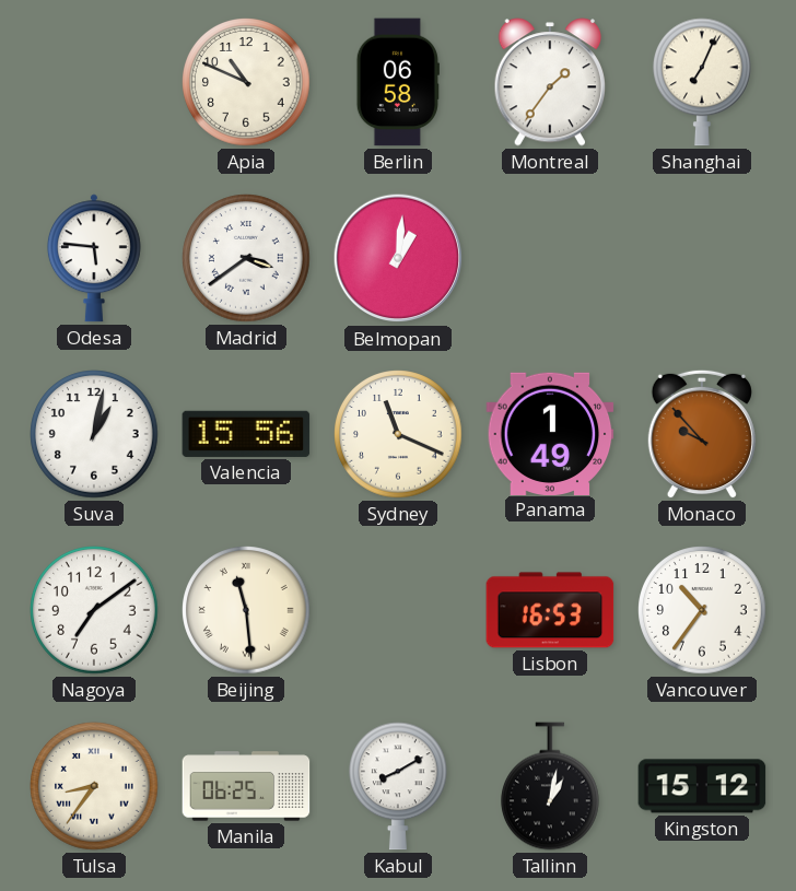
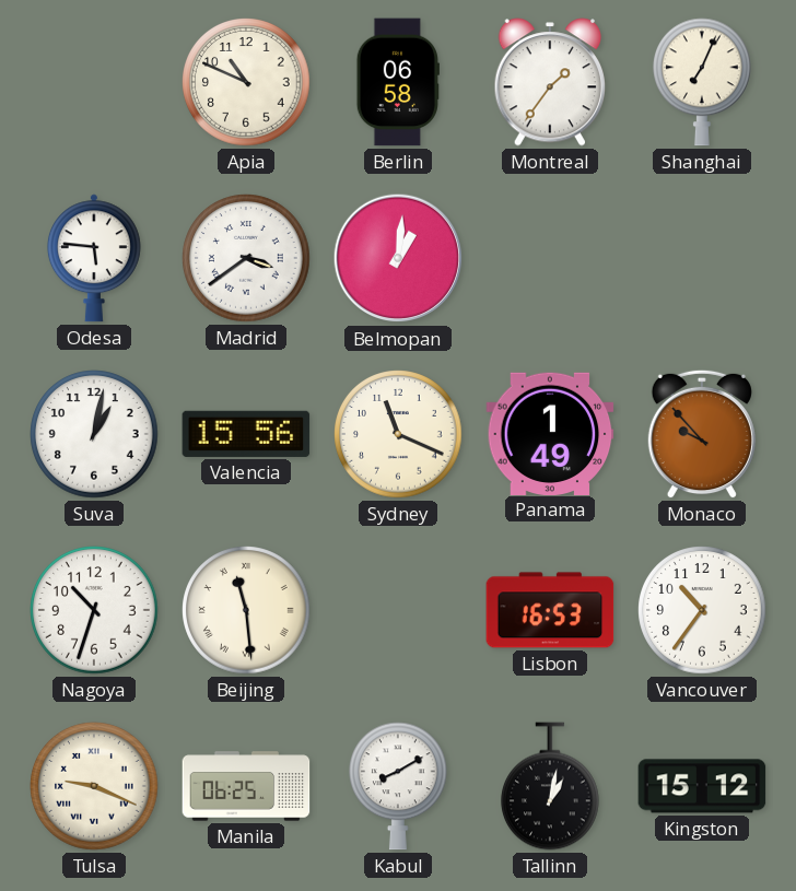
Nagoya: 7:09 -> 10:33 (94, 610)
Tulsa: 8:36 -> 9:19 (94, 786)
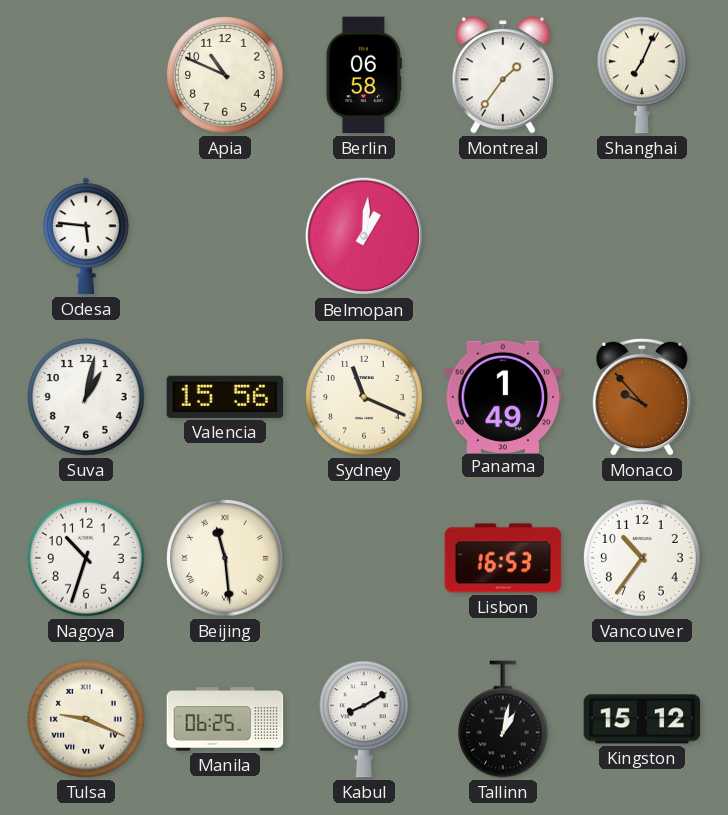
Madrid: 3:39 -> none (246, 258)
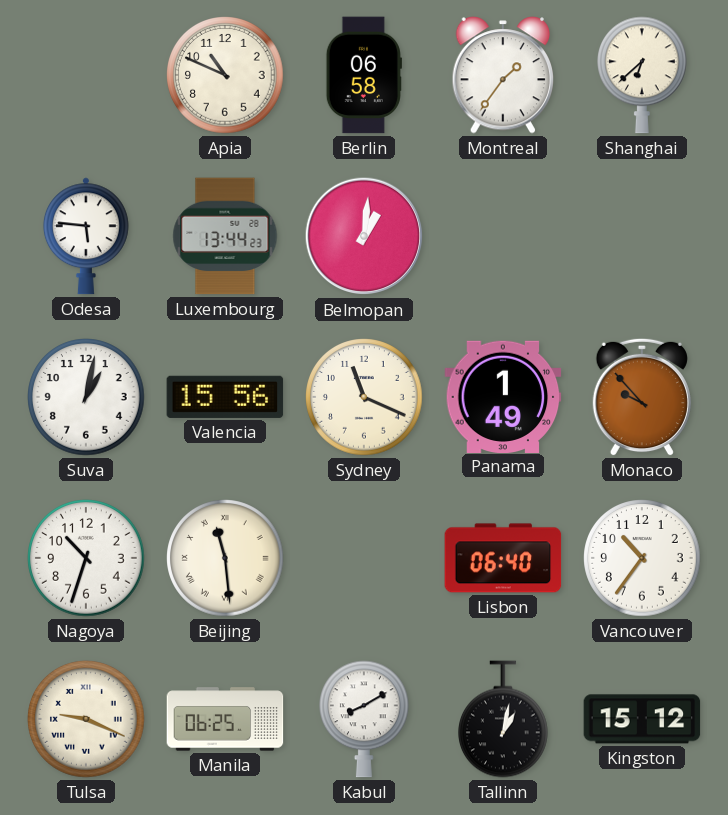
Shanghai: 7:04 -> 6:38 (643, 75)
Luxembourg: none -> 13:44 (225, 236)
Lisbon: 16:53 -> 06:40 (503, 558)
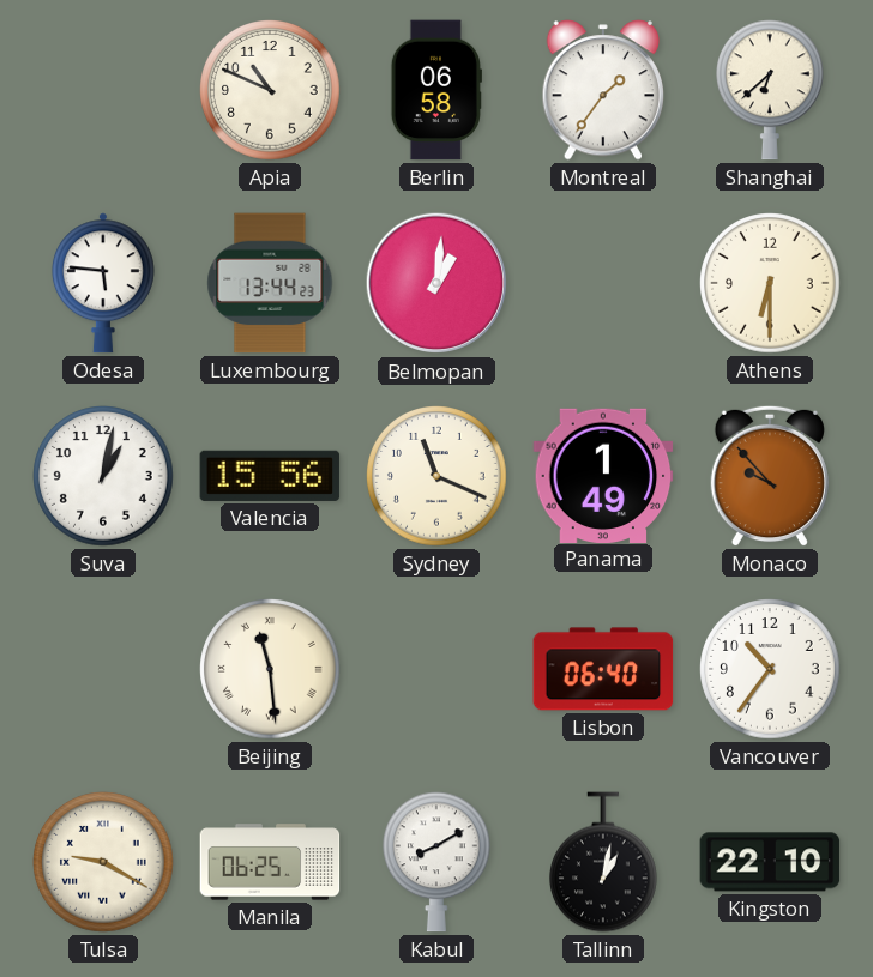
Athens: none -> 6:30 (770, 283)
Nagoya: 10:33 -> none (86, 558)
Tulsa: 9:19 -> 9:20 (103, 862)
Kingston: 15:12 -> 22:10 (770, 862)
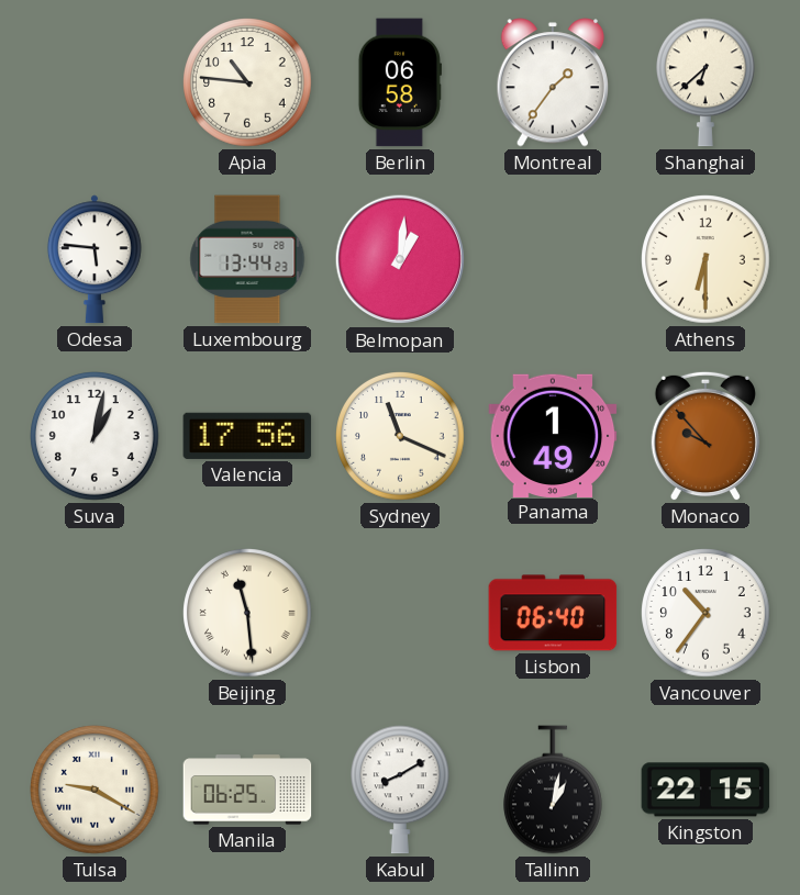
Apia: 10:49 -> 10:46 (247, 82)
Valencia: 15:56 -> 17:56 (247, 436)
Kingston: 22:10 -> 22:15 (705, 790)
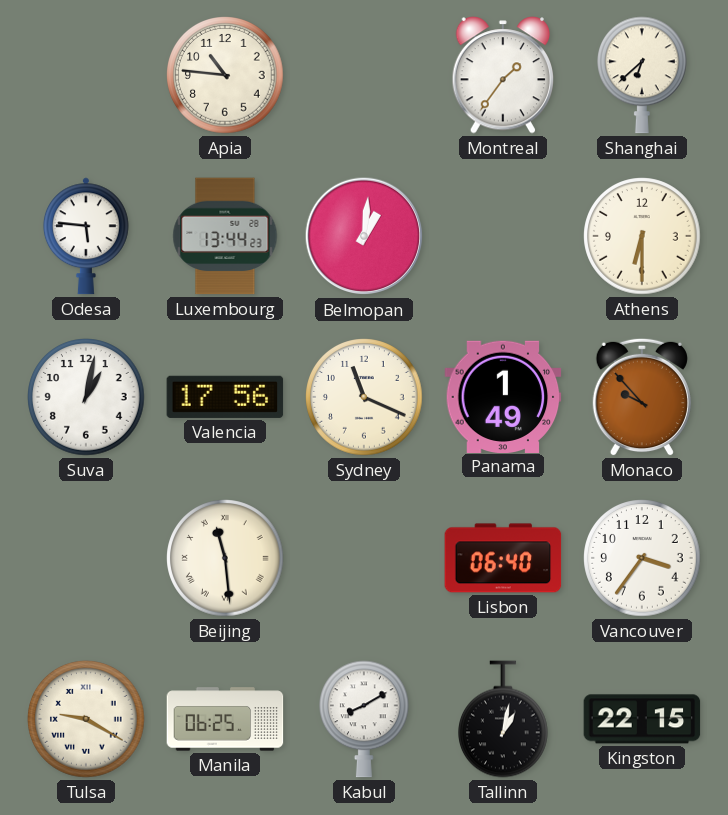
Berlin: 06:58 -> none (400, 82)
Vancouver: 10:36 -> 3:36 (642, 558)
